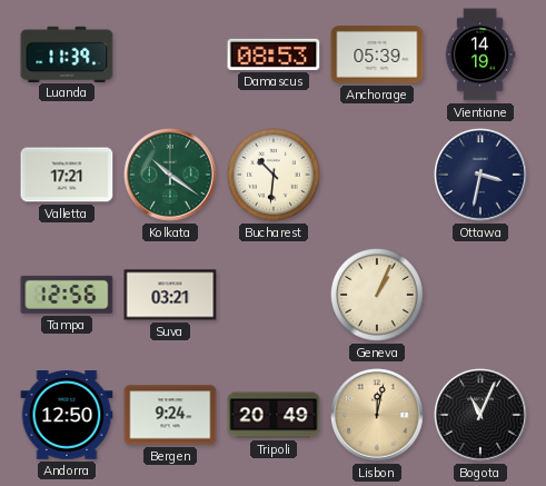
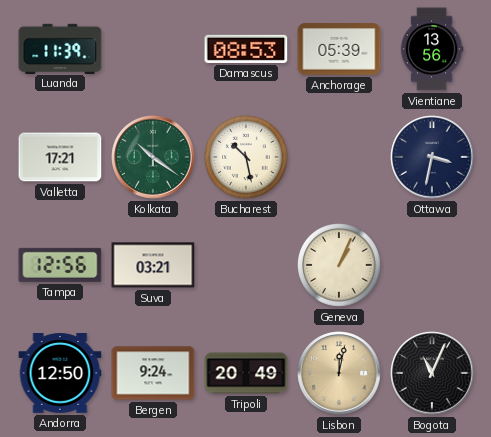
Vientiane: 14:19 -> 13:56 (432, 49)
Bucharest: 10:31 -> 10:28 (247, 158)
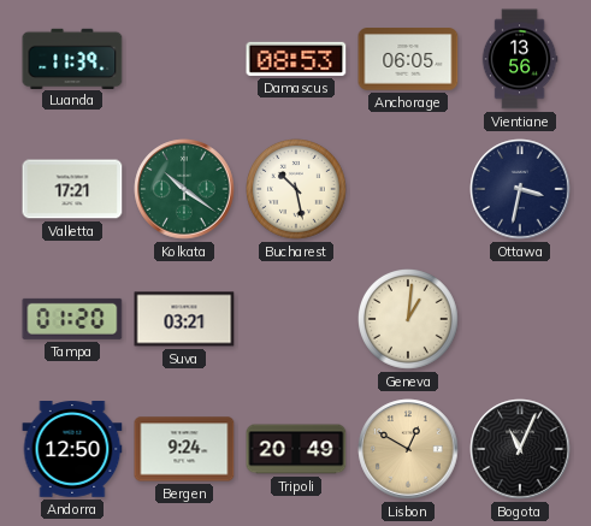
Anchorage: 05:39 -> 06:05 (408, 59)
Tampa: 12:56 -> 01:20 (72, 319)
Geneva: 1:04 -> 1:01 (409, 320)
Lisbon: 12:02 -> 12:50 (408, 449)
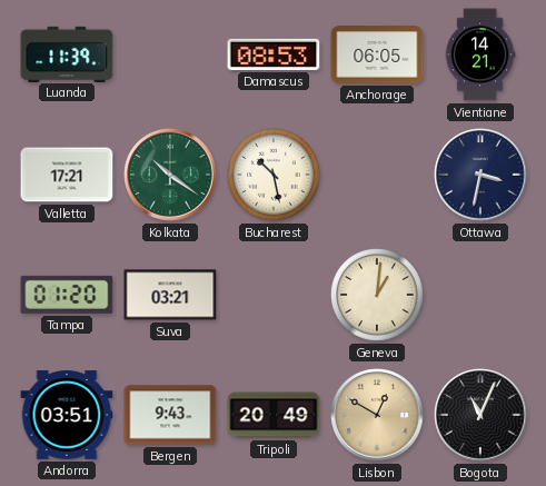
Vientiane: 13:56 -> 14:21 (480, 54)
Andorra: 12:50 -> 03:51 (67, 416)
Bergen: 9:24 -> 9:43 (170, 415)
